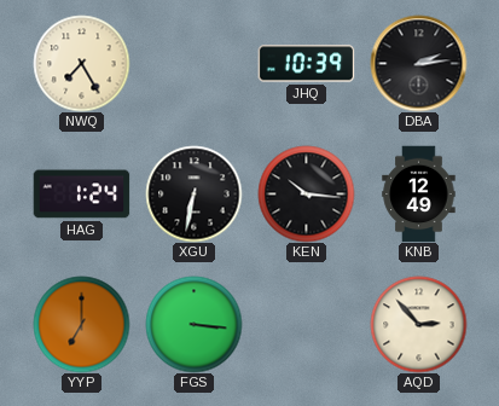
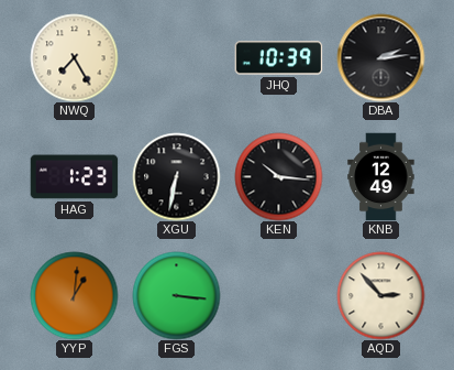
HAG: 1:24 -> 1:23 (74, 177)
YYP: 7:00 -> 1:01 (74, 295)
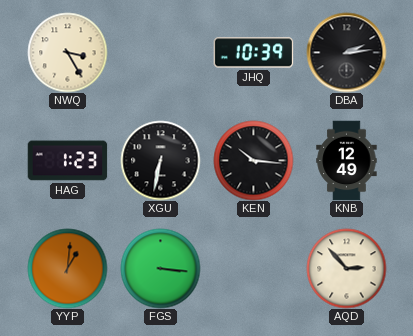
NWQ: 7:25 -> 3:25 (67, 52)
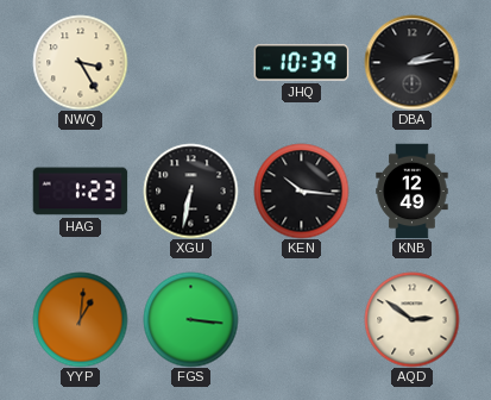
AQD: 2:53 -> 2:51 (411, 319)
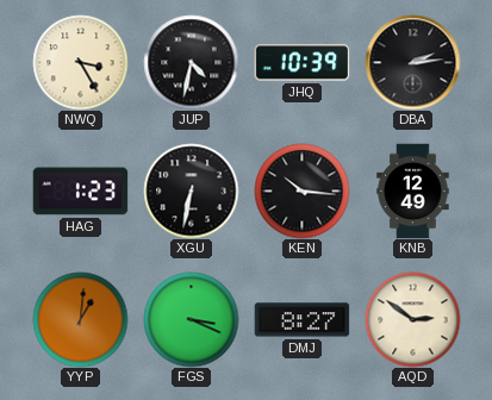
JUP: none -> 4:32 (191, 62)
FGS: 3:16 -> 3:19 (191, 319)
DMJ: none -> 8:27 (301, 320)
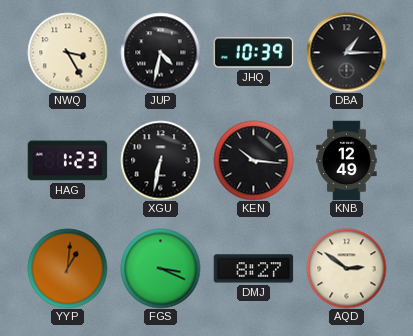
DBA: 2:14 -> 1:15 (346, 52)
